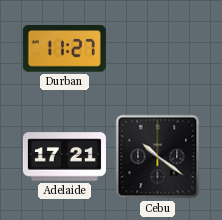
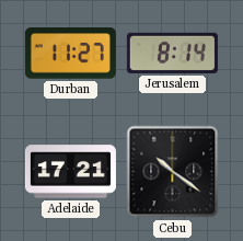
Jerusalem: none -> 8:14 (172, 53)
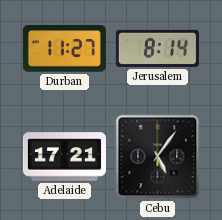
Cebu: 10:21 -> 5:06 (158, 157)
